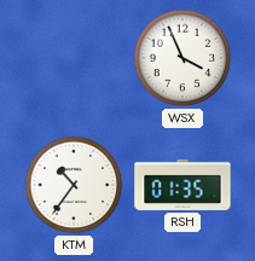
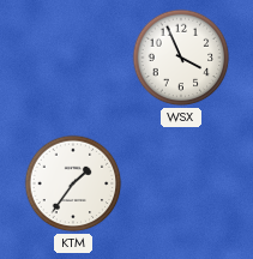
KTM: 10:36 -> 1:36 (73, 183)
RSH: 01:35 -> none (182, 185)
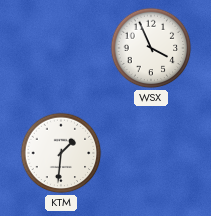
KTM: 1:36 -> 1:31 (61, 153)
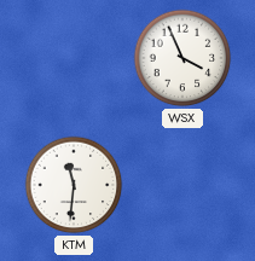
KTM: 1:31 -> 11:31 (74, 185)
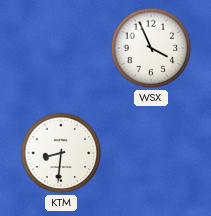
KTM: 11:31 -> 8:31 (61, 153)
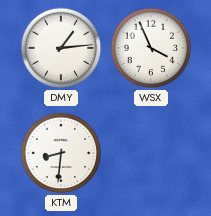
DMY: none -> 1:14 (61, 48)
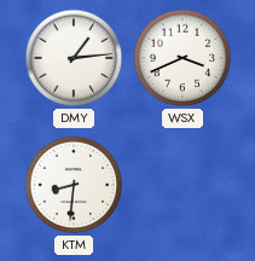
WSX: 3:56 -> 3:41 (182, 58)
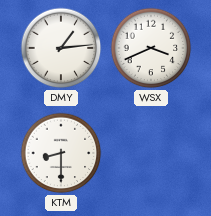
KTM: 8:31 -> 8:30 (61, 153)
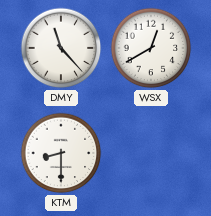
DMY: 1:14 -> 11:23 (61, 48)
WSX: 3:41 -> 12:40 (151, 48)
